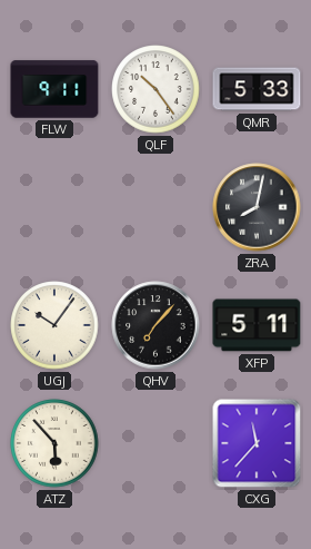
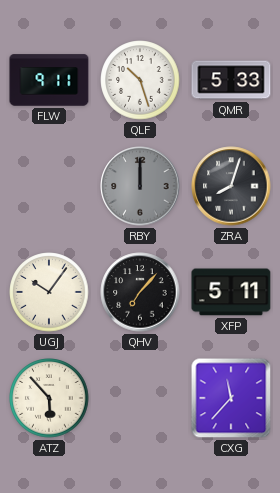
QLF: 10:24 -> 10:27 (140, 80)
RBY: none -> 12:00 (140, 186)
ZRA: 8:02 -> 8:03 (231, 186)
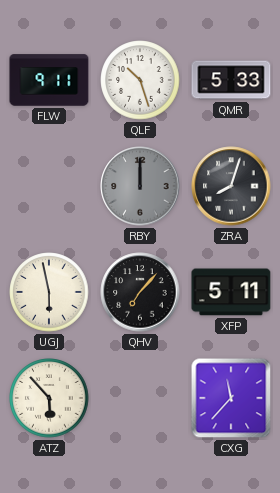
UGJ: 10:06 -> 5:58 (49, 292)
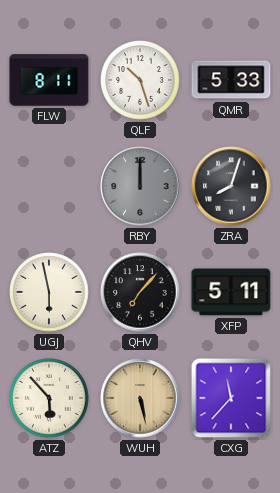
FLW: 9:11 -> 8:11 (49, 80)
WUH: none -> 5:28 (140, 398)
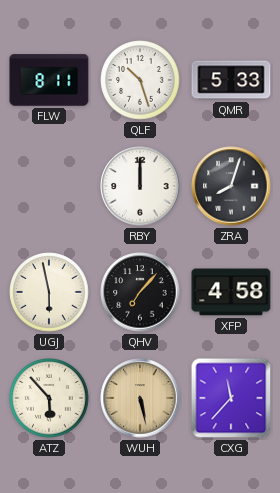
RBY dial: grey -> white (140, 186)
XFP: 5:11 -> 4:58 (231, 292)
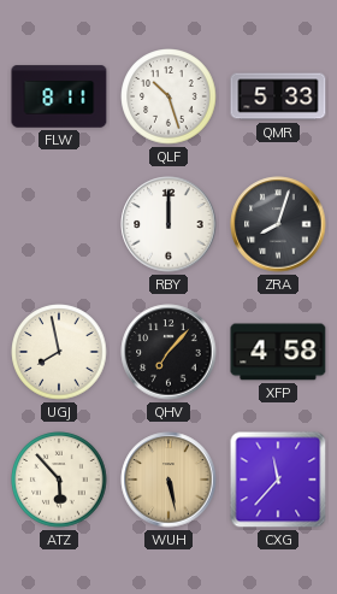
UGJ: 5:58 -> 7:58 (59, 352)
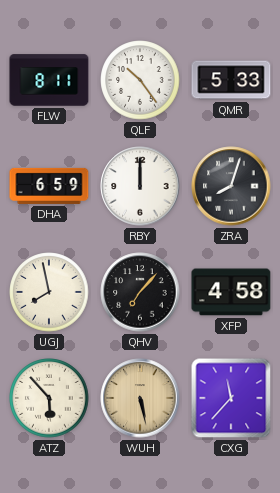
QLF: 10:27 -> 10:24 (140, 80)
DHA: none -> 6:59 (49, 186)
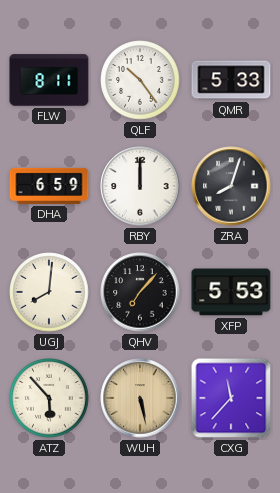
UGJ: 7:58 -> 8:01 (49, 292)
XFP: 4:58 -> 5:53 (231, 292)
